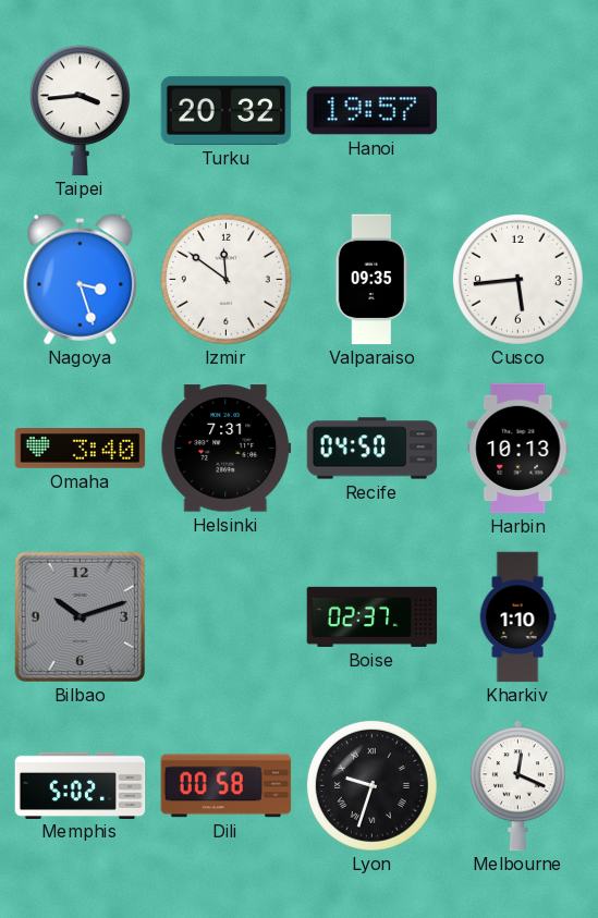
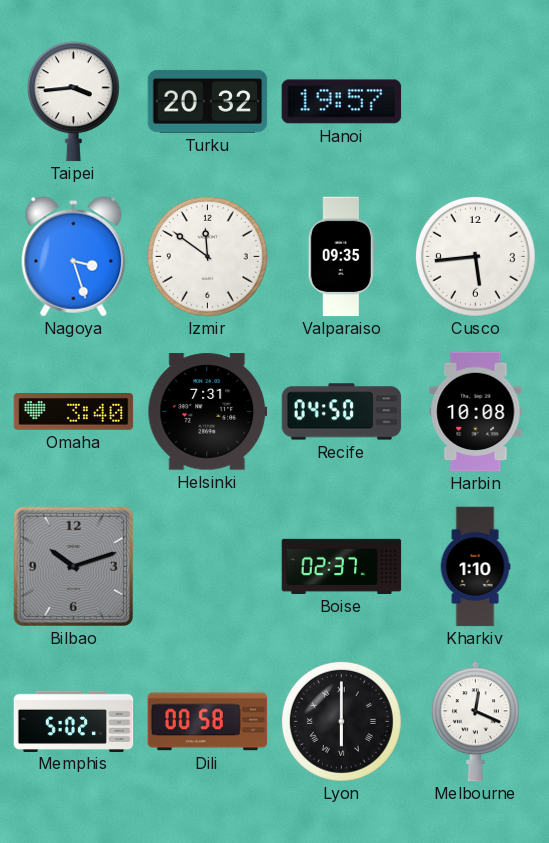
Harbin: 10:13 -> 10:08 (476, 412)
Lyon: 9:33 -> 6:00 (341, 721)
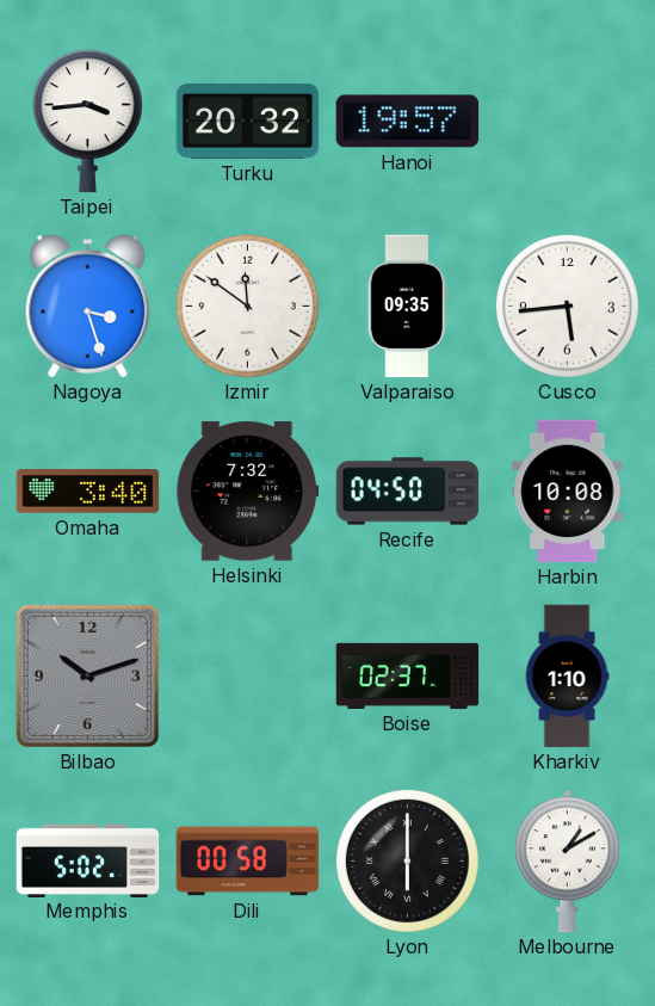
Helsinki: 7:31 -> 7:32 (248, 492)
Melbourne: 12:19 -> 1:10 (567, 862)
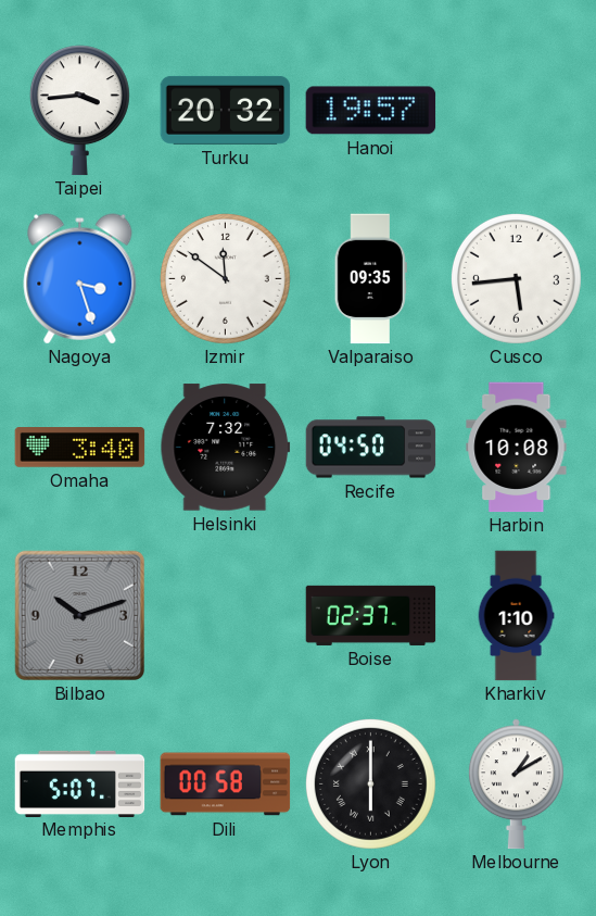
Memphis: 5:02 -> 5:07 (80, 783)
